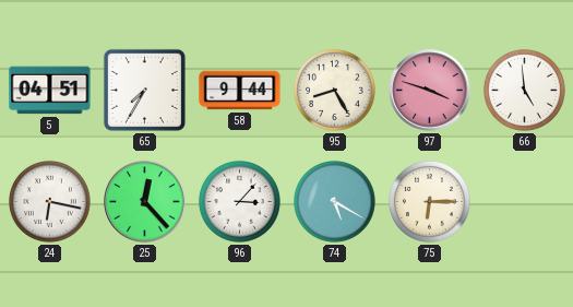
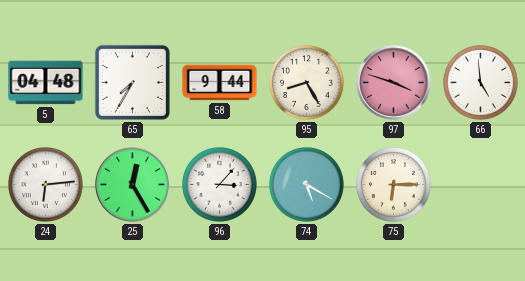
5: 04:51 -> 04:48 (46, 83)
24: 6:17 -> 6:14 (45, 184)
25: 12:23 -> 12:25 (133, 185)
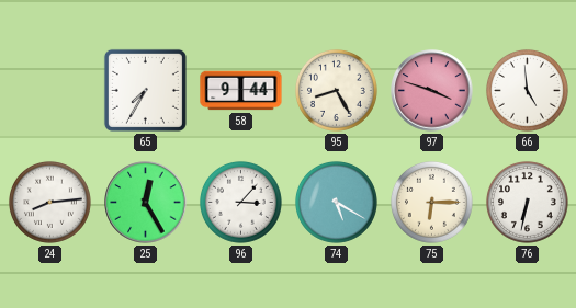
5: 04:48 -> none (46, 83)
24: 6:14 -> 8:14 (49, 202)
76: none -> 6:32 (527, 202)
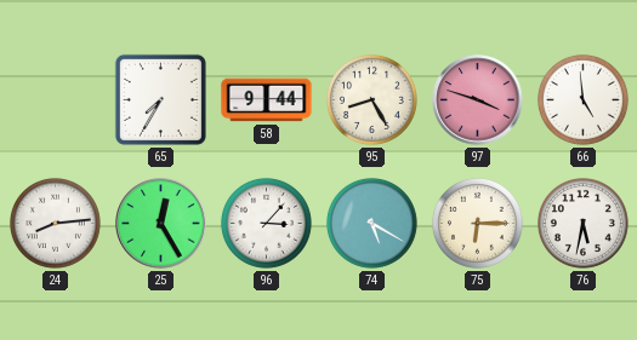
76: 6:32 -> 5:32 (582, 223)
